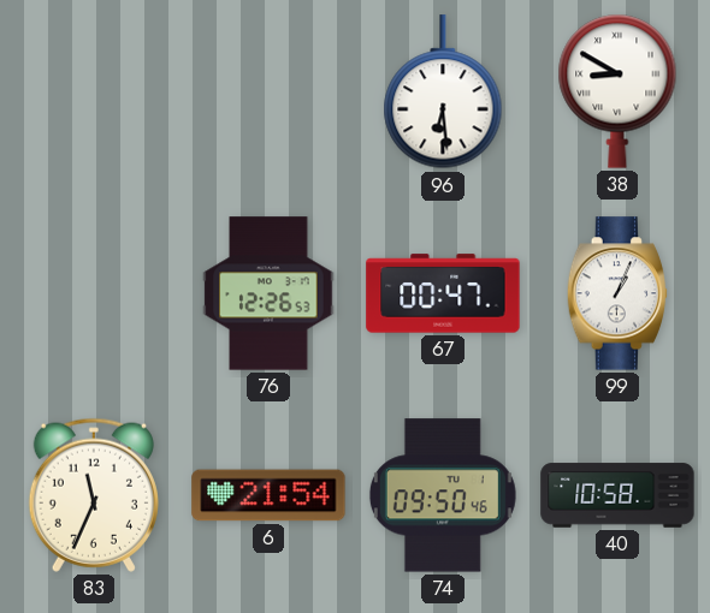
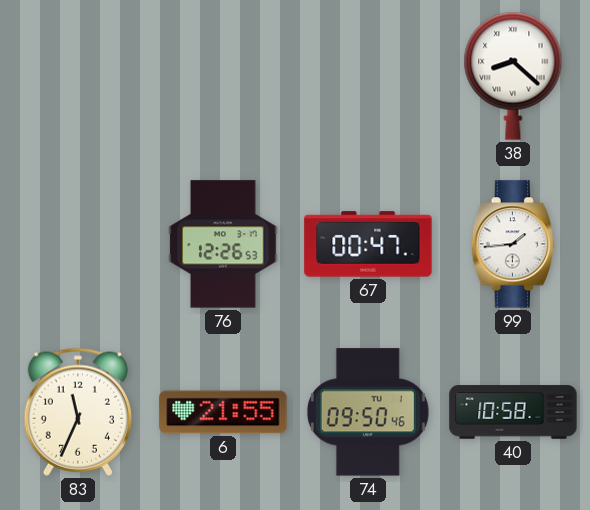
96: 6:29 -> none (443, 93)
38: 8:50 -> 8:22 (513, 76)
99: 1:04 -> 1:44 (513, 244)
6: 21:54 -> 21:55 (223, 412)
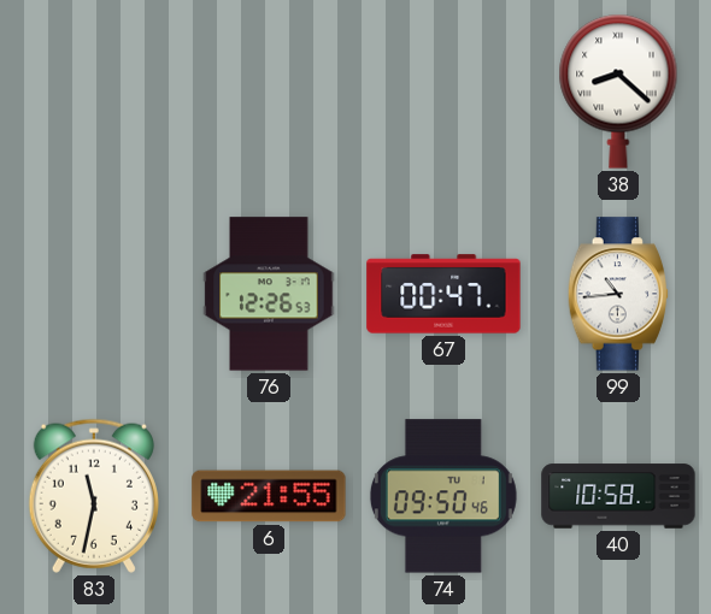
99: 1:44 -> 10:44 (618, 294)
83: 11:34 -> 11:32 (94, 496)
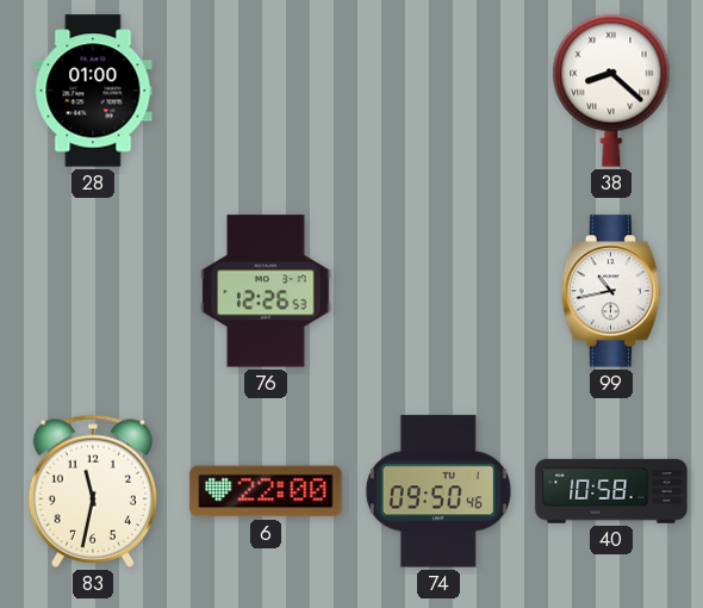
28: none -> 01:00 (93, 91)
67: 00:47 -> none (443, 294)
99: 10:44 -> 10:43 (611, 291)
6: 21:55 -> 22:00 (266, 491)
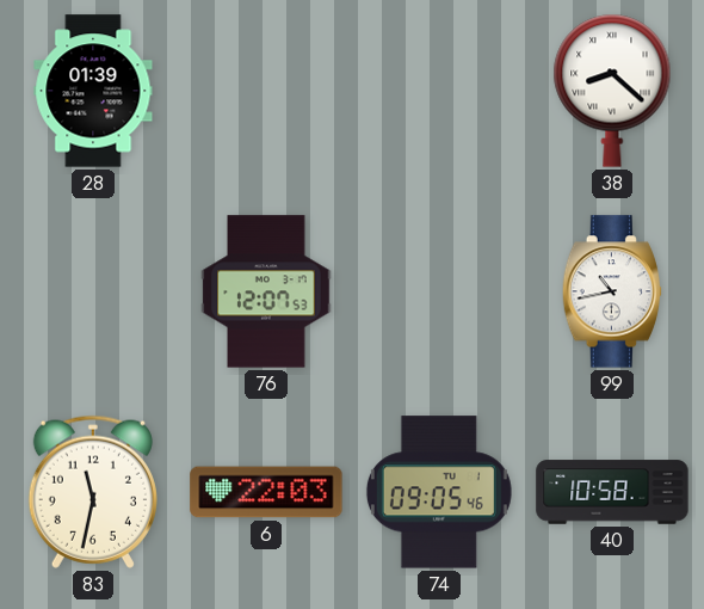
28: 01:00 -> 01:39 (93, 91)
76: 12:26 -> 12:07 (266, 291)
6: 22:00 -> 22:03 (266, 492)
74: 09:50 -> 09:05 (439, 492)
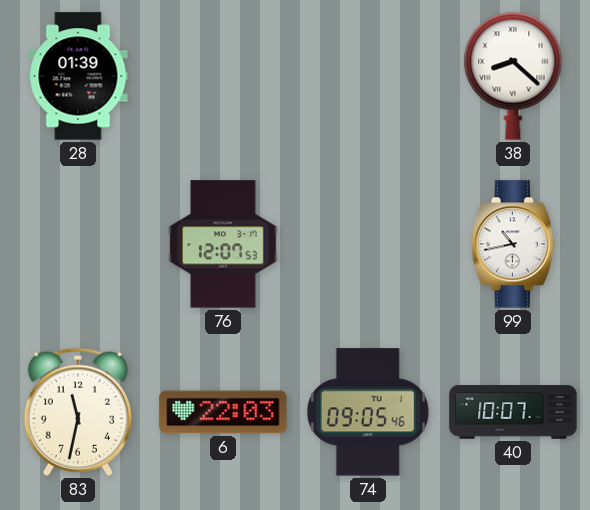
40: 10:58 -> 10:07 (513, 412)
